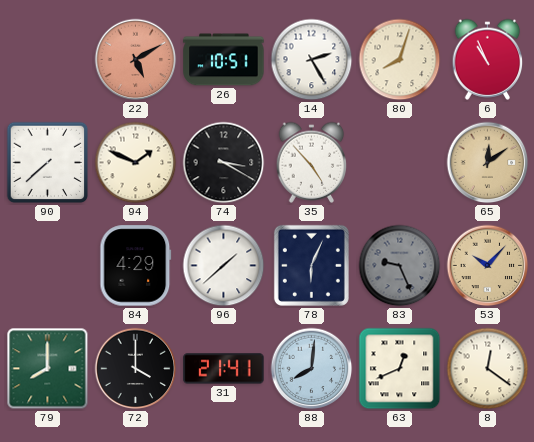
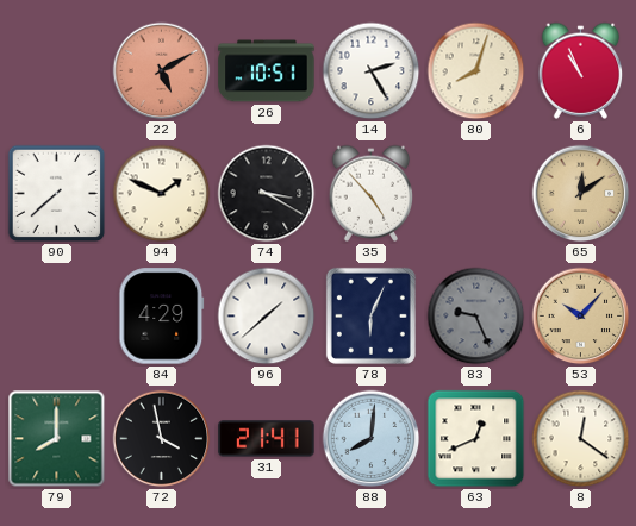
72: 4:00 -> 3:58 (162, 439)
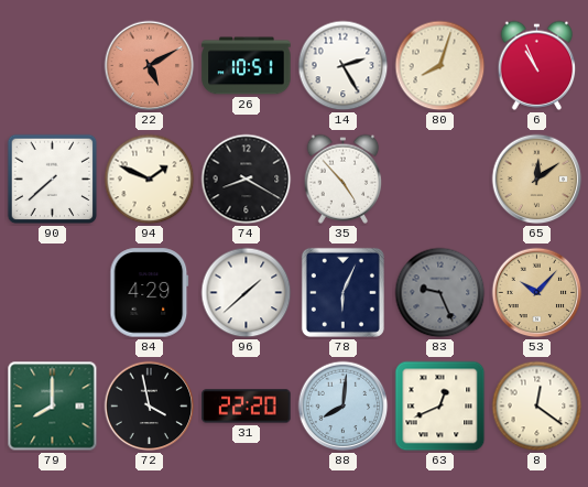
74: 3:20 -> 8:20 (247, 180)
31: 21:41 -> 22:20 (247, 407)
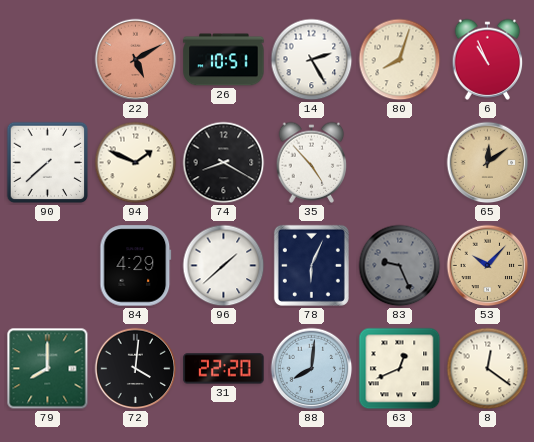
72: 3:58 -> 4:01 (136, 369)
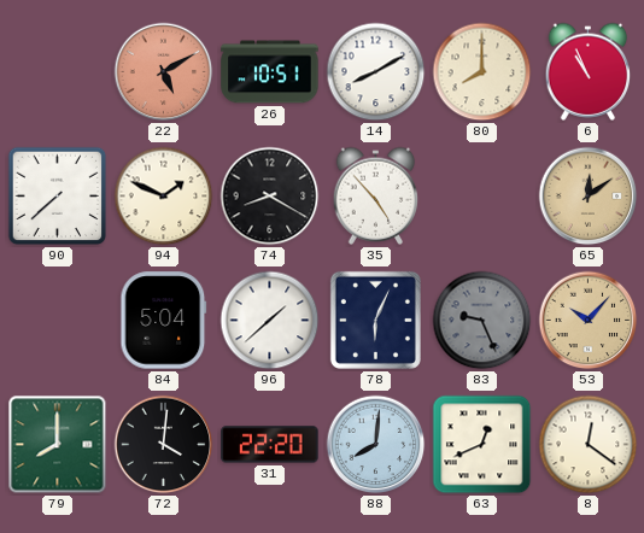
14: 2:25 -> 8:10 (376, 72)
80: 8:03 -> 8:00 (482, 72)
84: 4:29 -> 5:04 (164, 321)
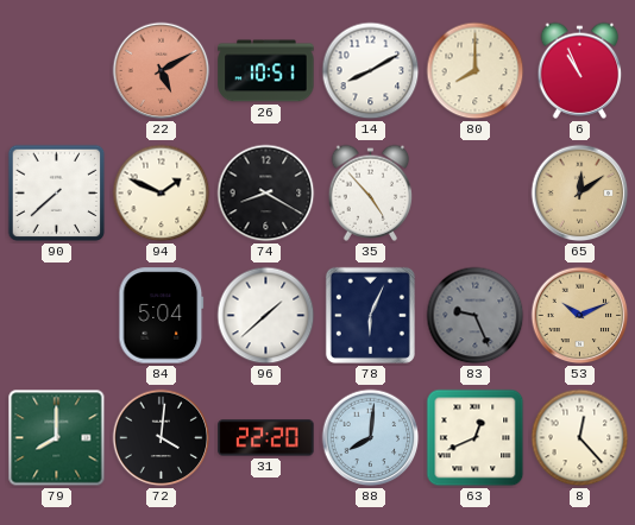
53: 10:07 -> 10:11 (580, 316)
8: 12:21 -> 12:23 (580, 438)
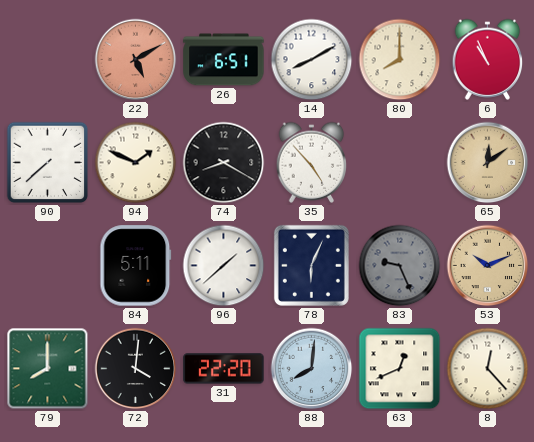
26: 10:51 -> 6:51 (224, 60)
84: 5:04 -> 5:11 (136, 266)
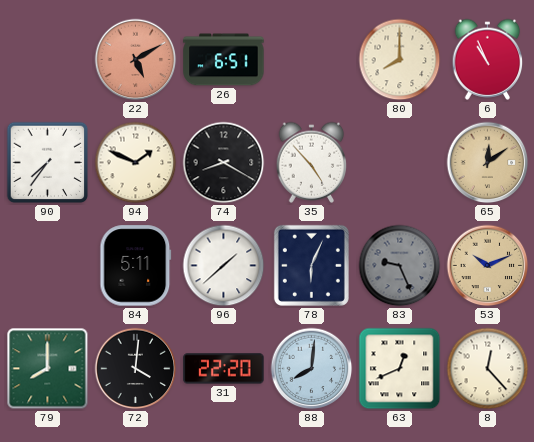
14: 8:10 -> none (312, 60)
90: 7:38 -> 7:36 (48, 163)
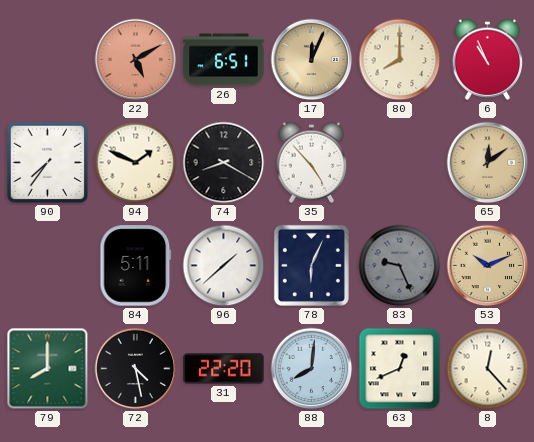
17: none -> 12:04 (312, 60)
72: 4:01 -> 4:28 (136, 369)
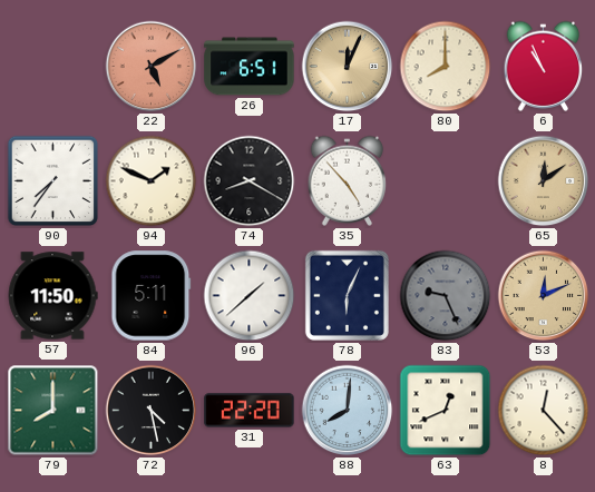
57: none -> 11:50 (52, 296)
53: 10:11 -> 12:11 (544, 296)
